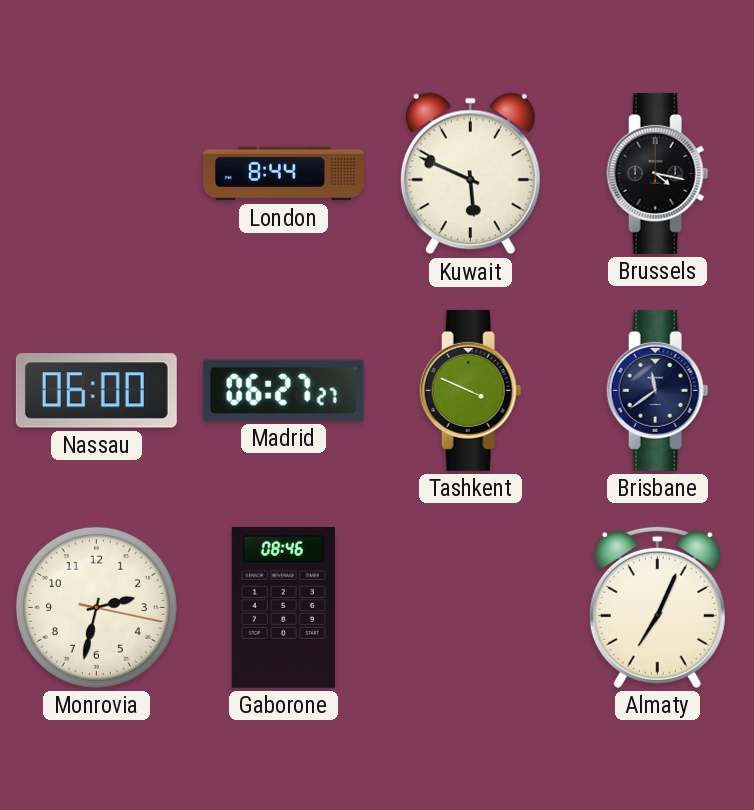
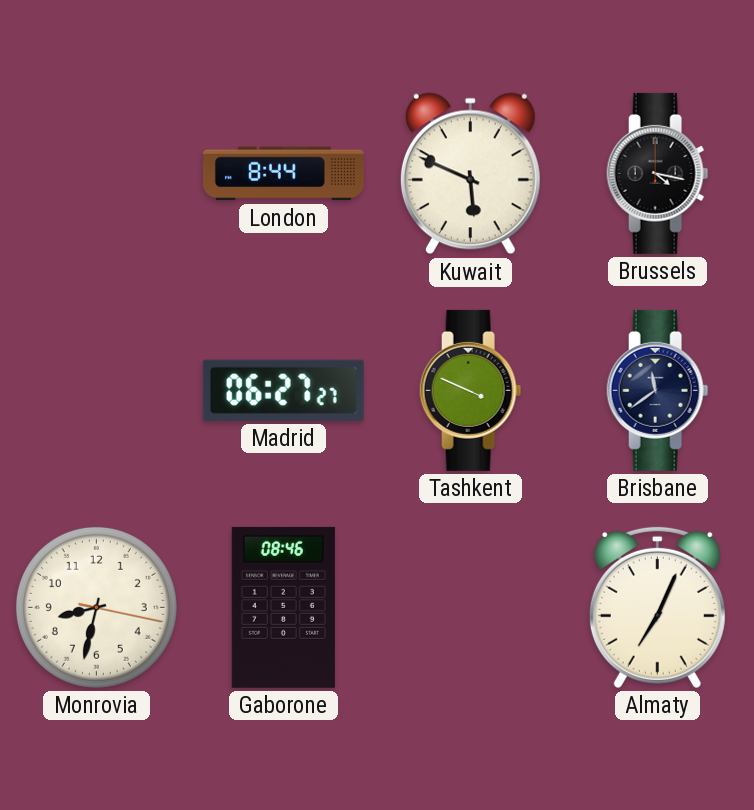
Nassau: 06:00 -> none (96, 391)
Monrovia: 2:32 -> 8:32 (96, 607)
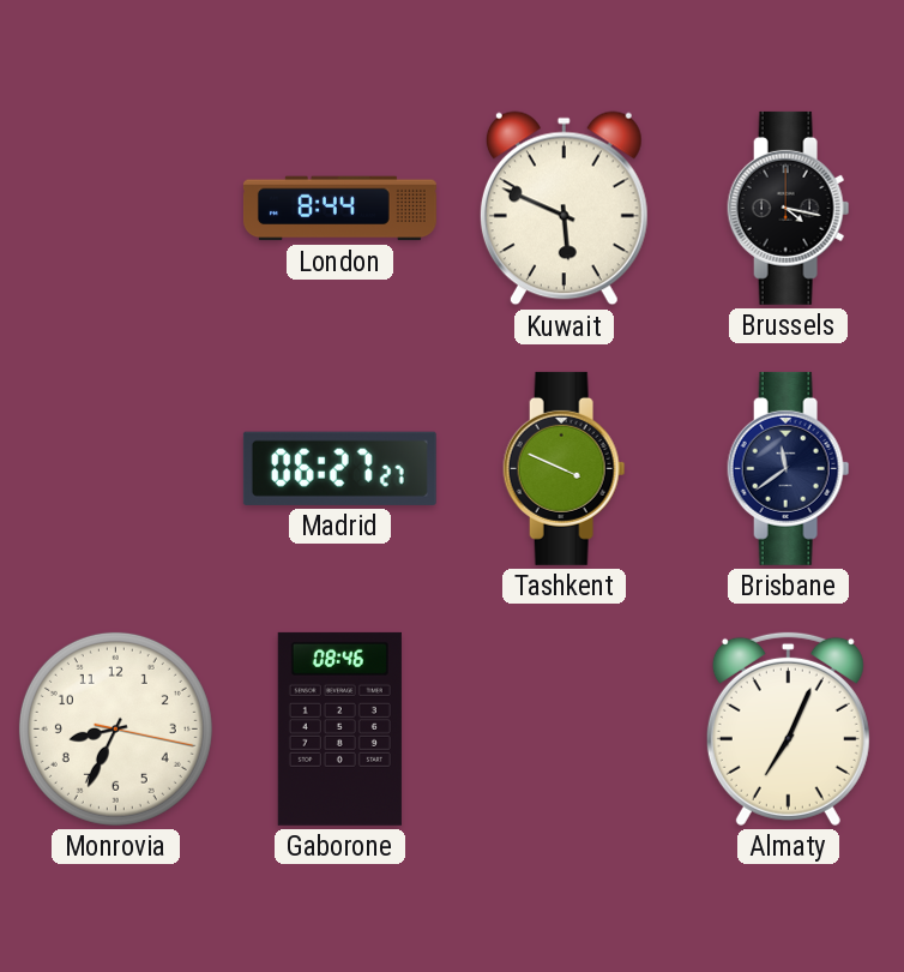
Monrovia: 8:32 -> 8:34 (115, 728)
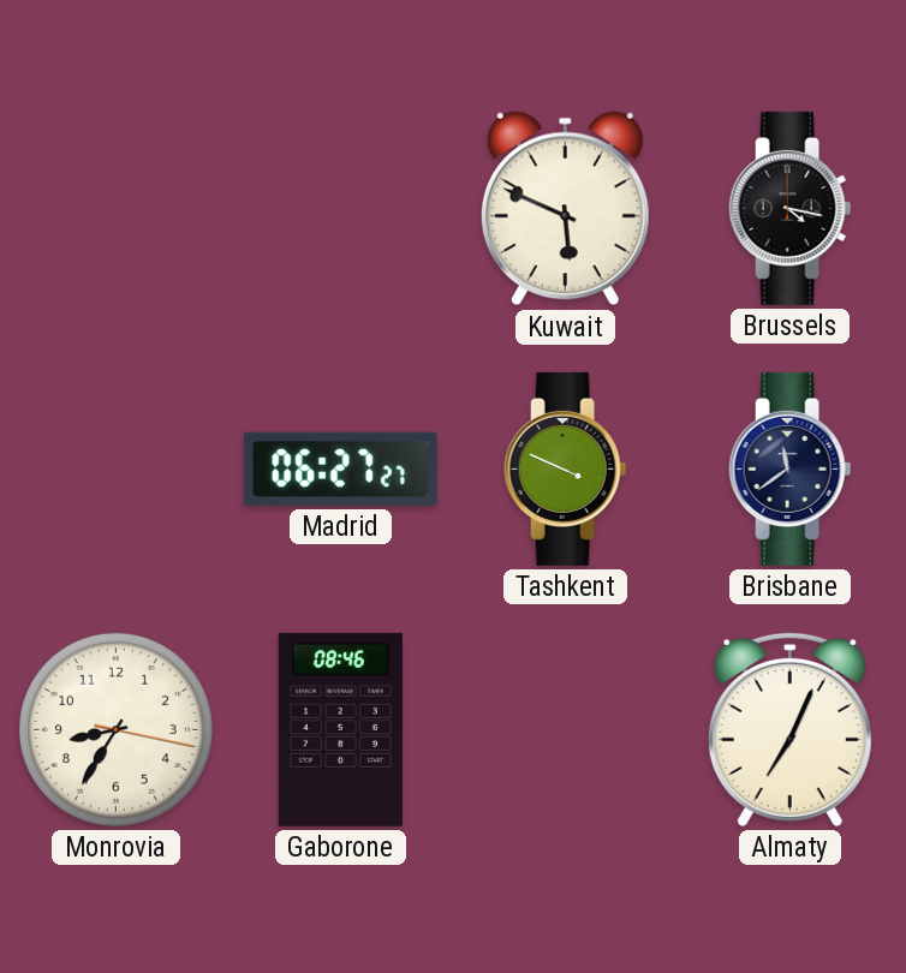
London: 8:44 -> none (339, 209)
Monrovia: 8:34 -> 8:35 (115, 729)
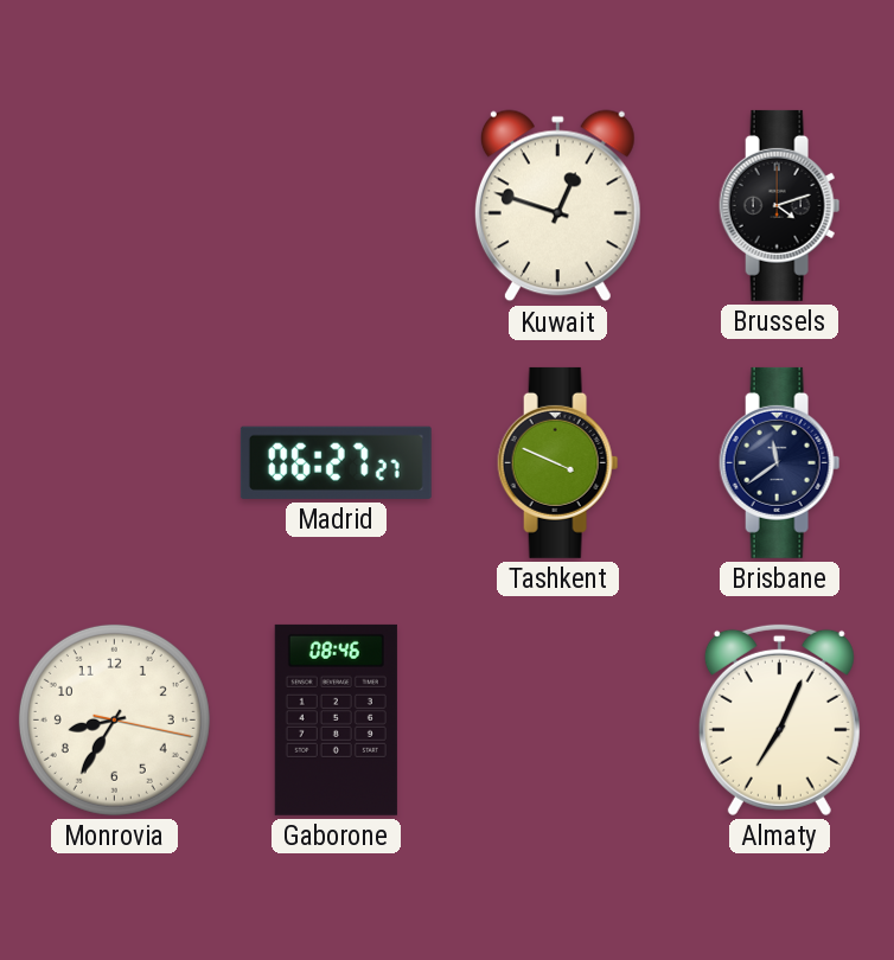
Kuwait: 5:49 -> 12:48 (557, 206)
Brussels: 4:17 -> 4:12 (780, 205)
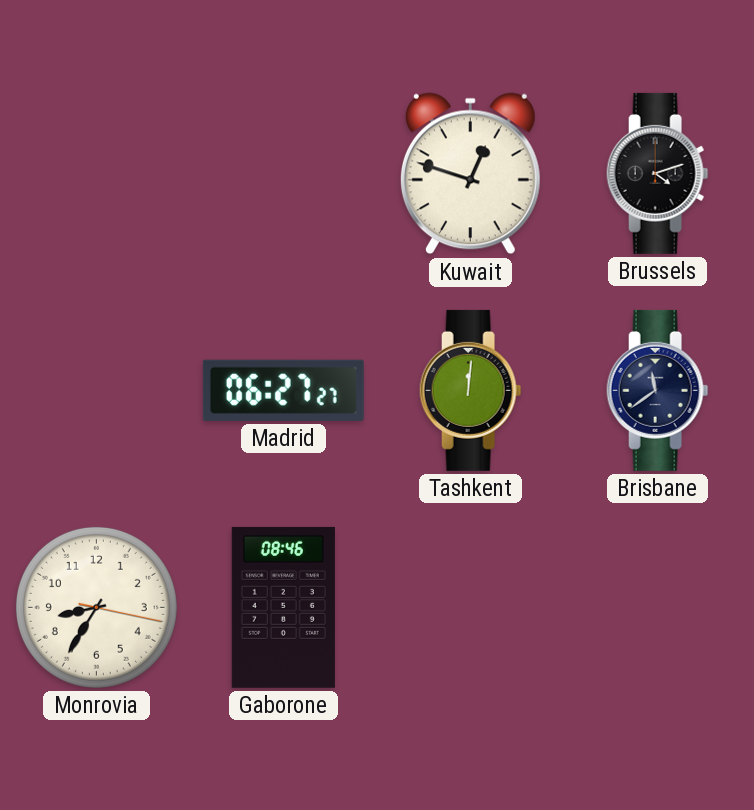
Tashkent: 3:49 -> 12:01 (471, 390)
Almaty: 7:04 -> none (779, 719)
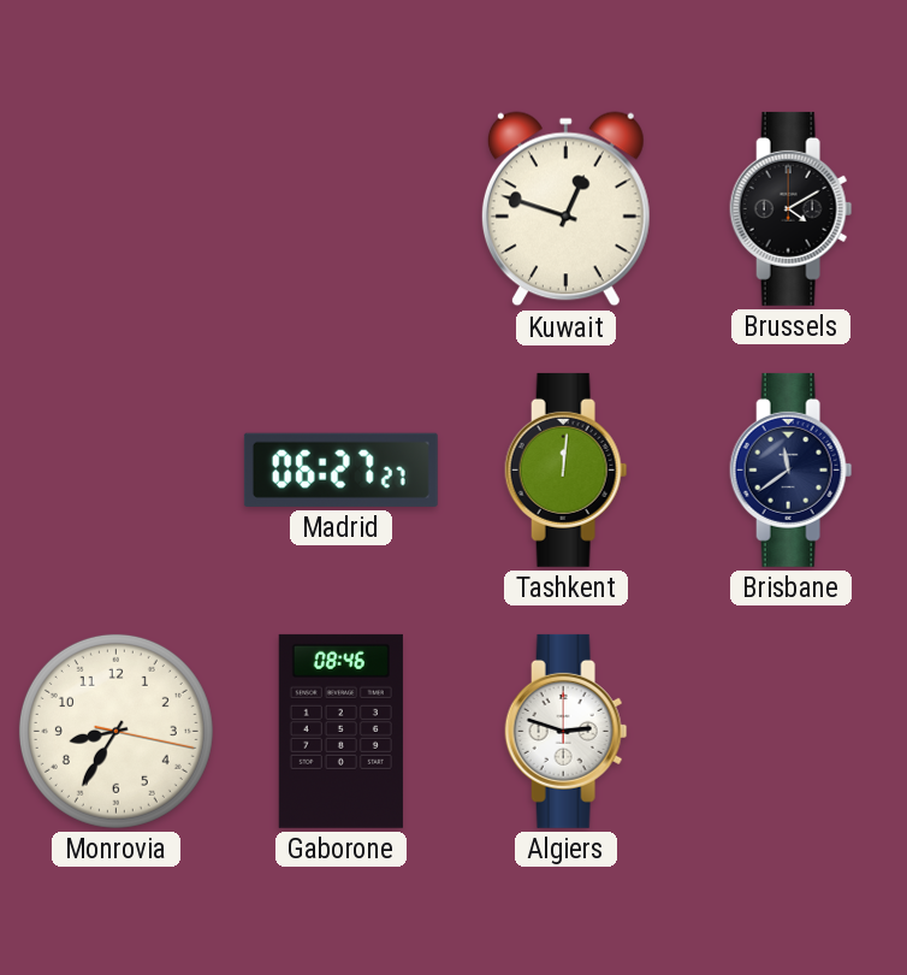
Brussels: 4:12 -> 4:10 (792, 208)
Algiers: none -> 2:48 (567, 731)
